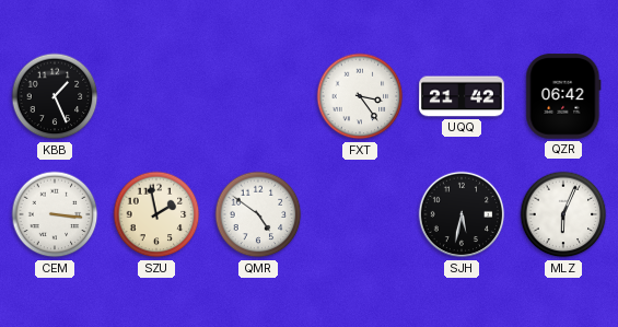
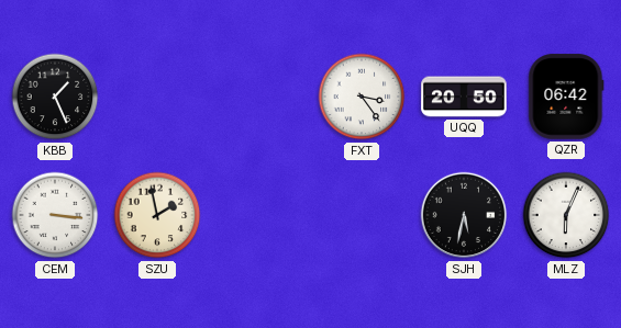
UQQ: 21:42 -> 20:50 (464, 97)
QMR: 4:51 -> none (258, 214)
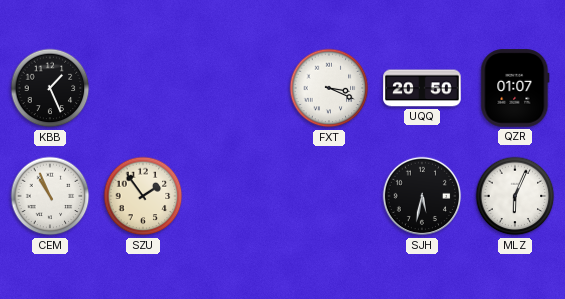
FXT: 3:24 -> 3:19 (329, 88)
QZR: 06:42 -> 01:07 (515, 88)
CEM: 3:16 -> 10:56 (50, 196)
SZU: 1:58 -> 1:54 (143, 196)
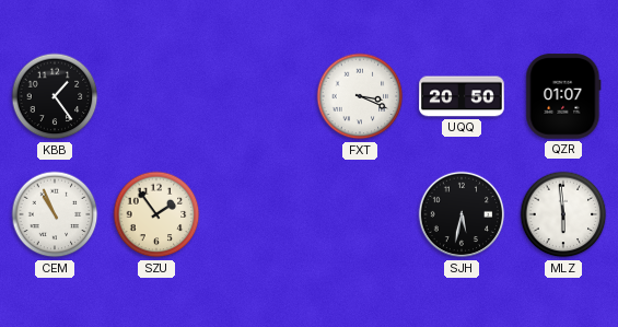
KBB: 1:26 -> 1:24 (55, 96)
MLZ: 6:04 -> 5:59 (563, 214)
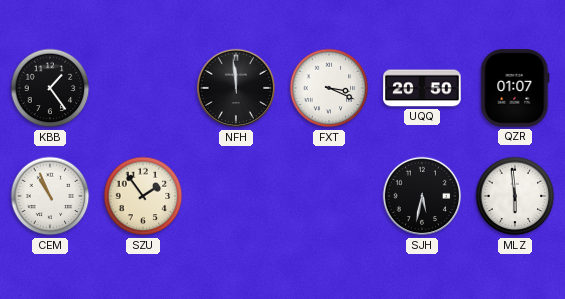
NFH: none -> 11:59 (236, 88)
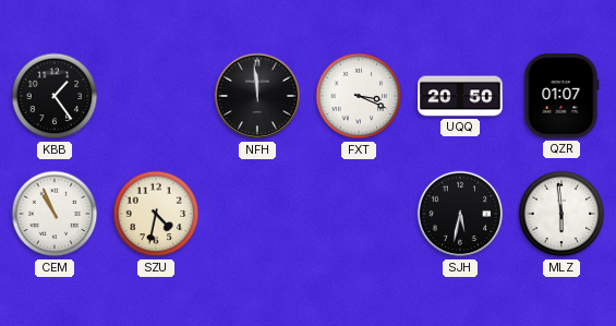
SZU: 1:54 -> 4:32 (156, 214)
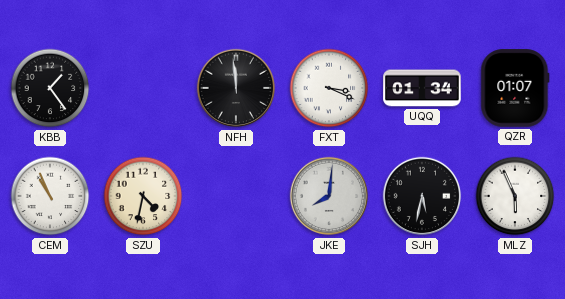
UQQ: 20:50 -> 01:34 (422, 88)
JKE: none -> 8:01 (329, 196)
MLZ: 5:59 -> 5:56 (515, 196)
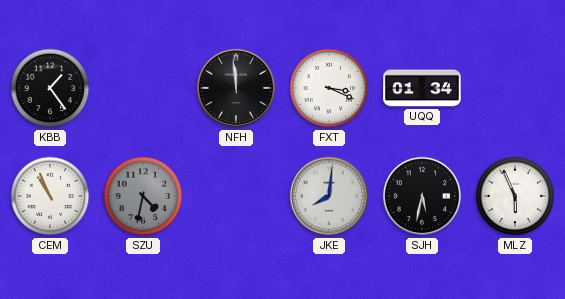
QZR: 01:07 -> none (515, 88)
SZU dial: cream -> grey (143, 196)
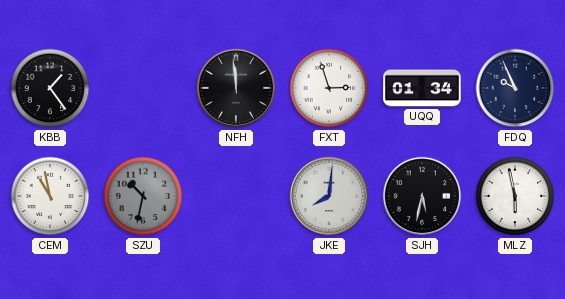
FXT: 3:19 -> 2:57 (329, 88)
FDQ: none -> 9:56 (515, 88)
CEM: 10:56 -> 10:58 (50, 196)
SZU: 4:32 -> 10:32 (143, 196)
MLZ: 5:56 -> 5:58 (515, 196)
